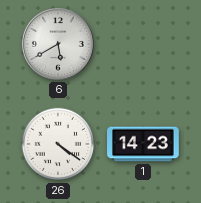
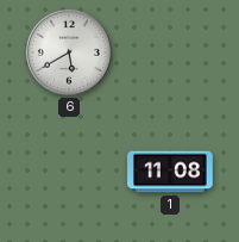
26: 4:21 -> none (58, 144)
1: 14:23 -> 11:08 (170, 172)
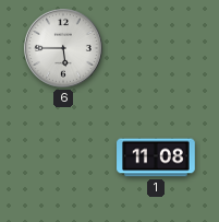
6: 5:40 -> 5:45 (64, 49)
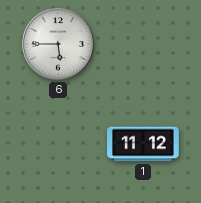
1: 11:08 -> 11:12 (143, 144)
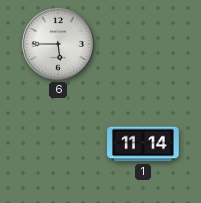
1: 11:12 -> 11:14 (143, 144)
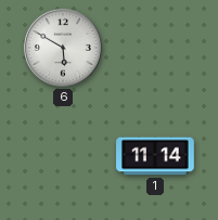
6: 5:45 -> 5:50 (64, 49)
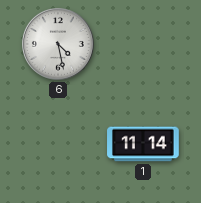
6: 5:50 -> 4:28 (59, 45)
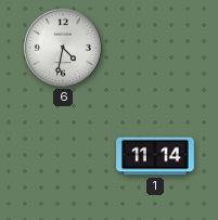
6: 4:28 -> 4:32 (64, 49)
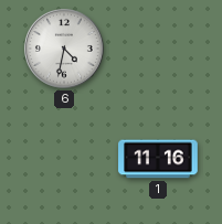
1: 11:14 -> 11:16 (158, 159)
